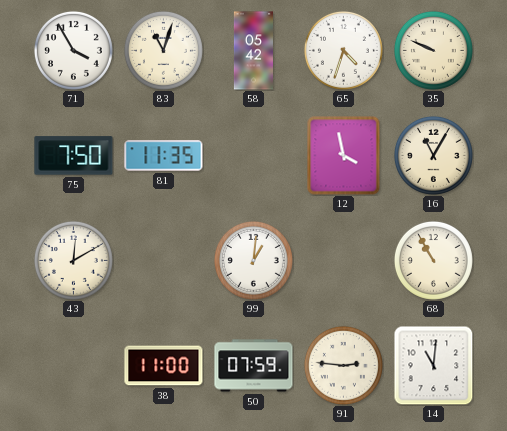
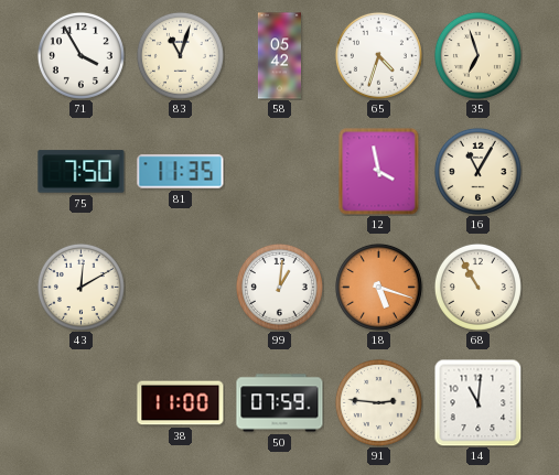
35: 9:49 -> 6:57 (477, 55)
18: none -> 5:18 (378, 287)
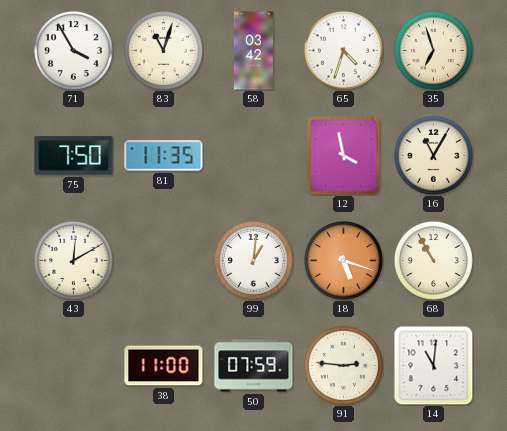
58: 05:42 -> 03:42 (253, 51)
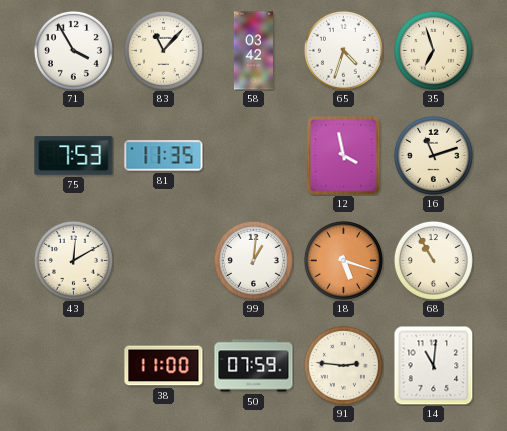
83: 11:03 -> 11:07 (163, 50)
75: 7:50 -> 7:53 (74, 156)
16: 11:05 -> 11:12 (433, 155)
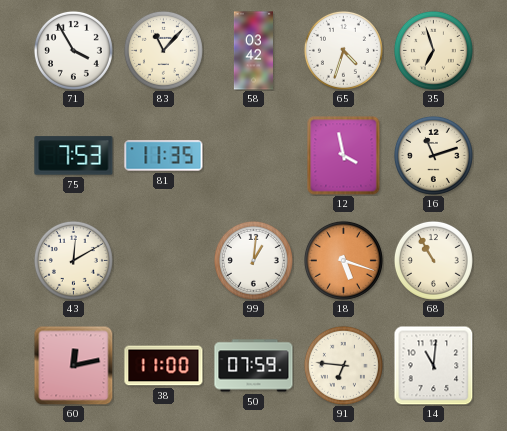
60: none -> 12:13 (73, 365)
91: 2:46 -> 6:46 (343, 365)
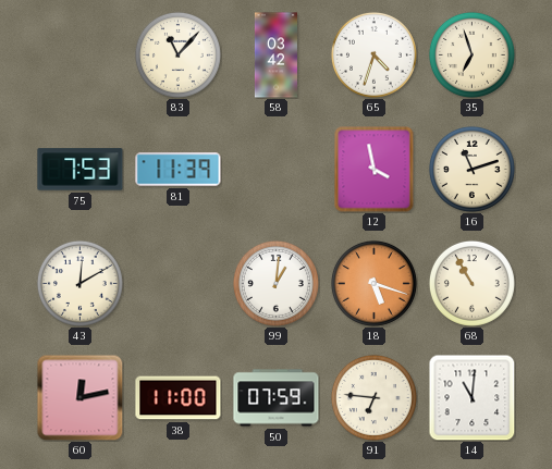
71: 3:55 -> none (73, 50)
81: 11:35 -> 11:39 (179, 170)
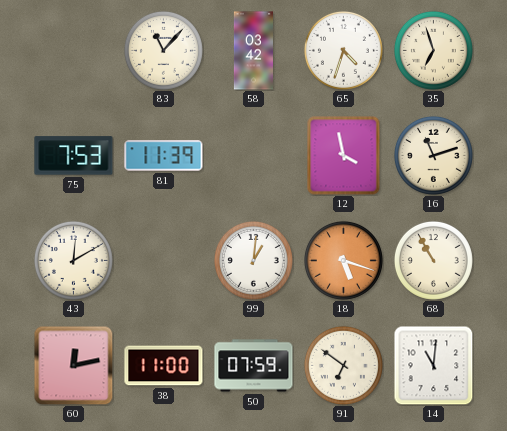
91: 6:46 -> 6:51 (343, 365)
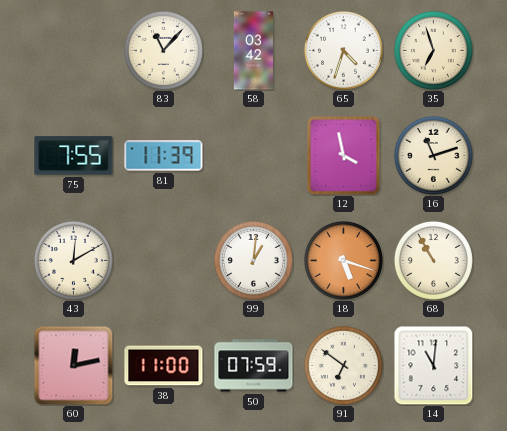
75: 7:53 -> 7:55 (74, 156)
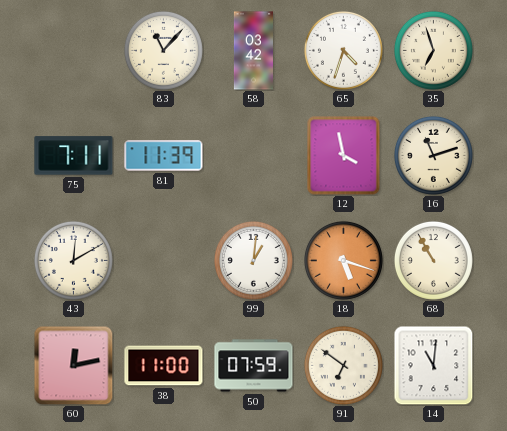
75: 7:55 -> 7:11 (74, 156)
